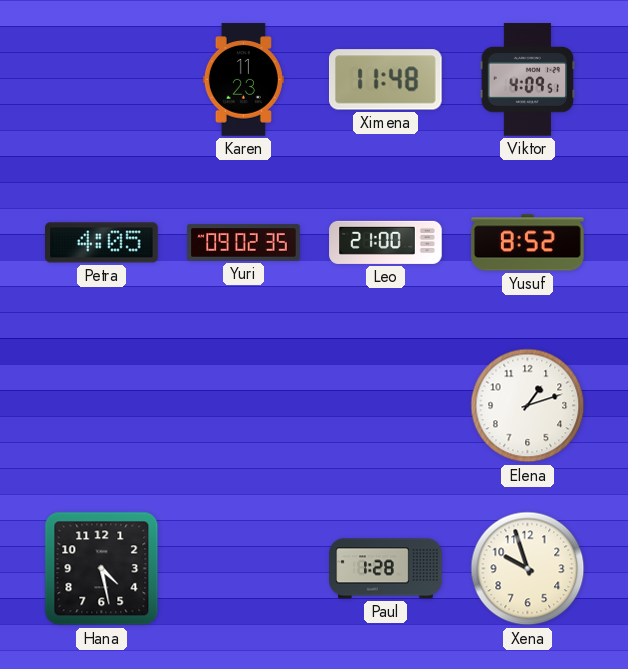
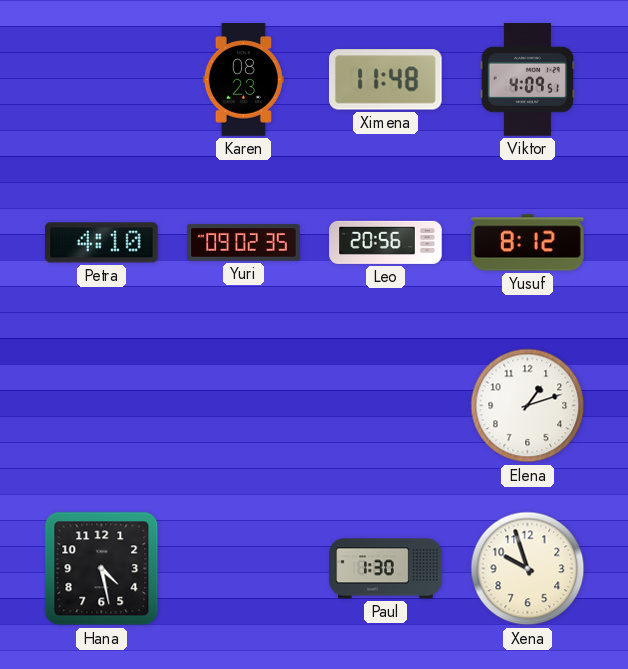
Karen: 11:23 -> 08:23 (243, 80)
Petra: 4:05 -> 4:10 (102, 243)
Leo: 21:00 -> 20:56 (386, 242)
Yusuf: 8:52 -> 8:12 (528, 243)
Paul: 1:28 -> 1:30 (386, 569)
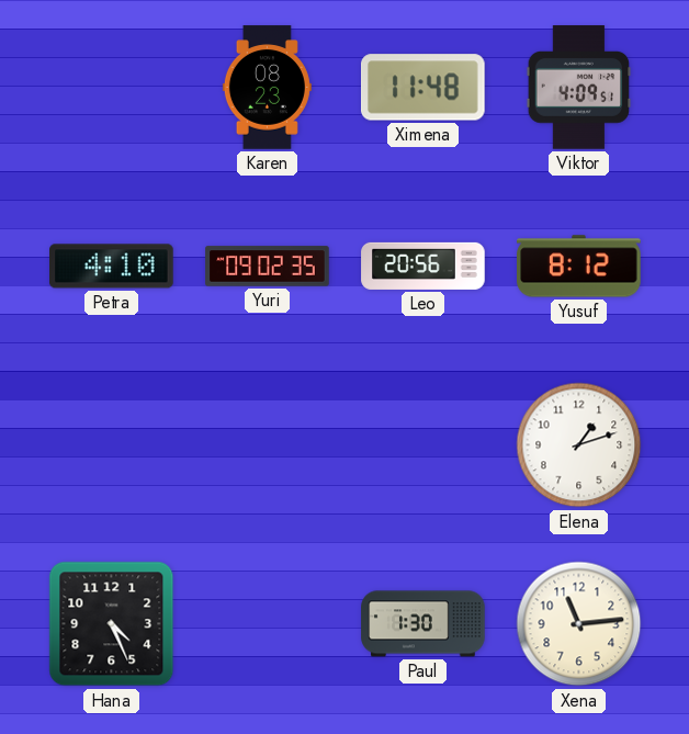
Hana: 4:28 -> 4:26 (112, 624)
Xena: 9:57 -> 11:14 (579, 624)
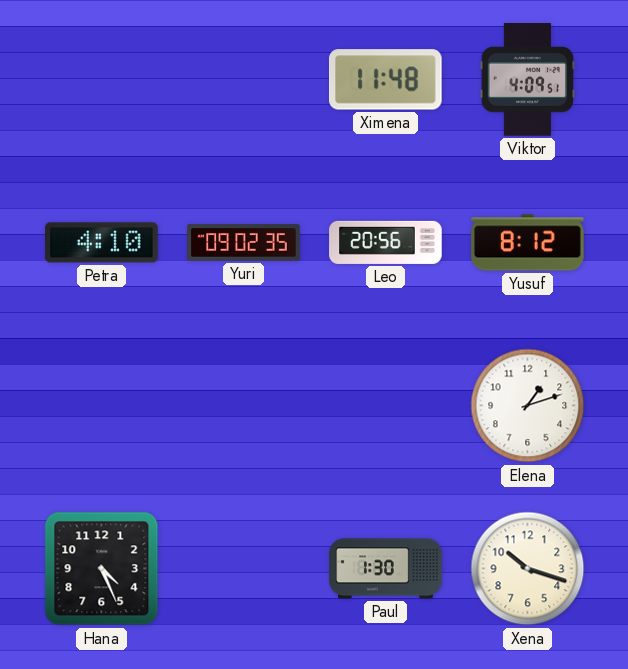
Karen: 08:23 -> none (267, 88)
Xena: 11:14 -> 10:18 (528, 569)
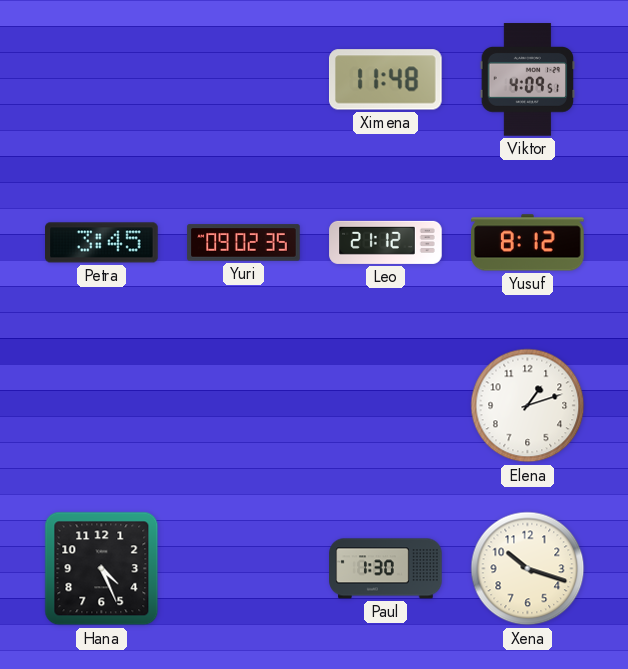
Petra: 4:10 -> 3:45 (102, 243)
Leo: 20:56 -> 21:12 (386, 242)
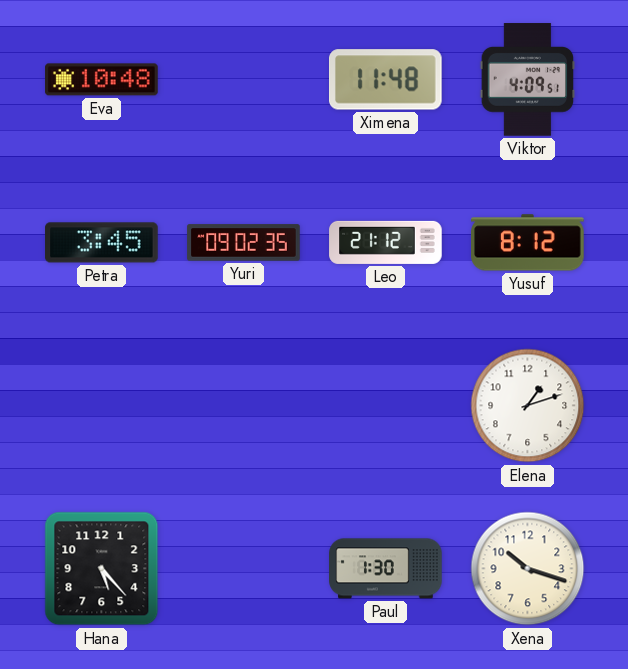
Eva: none -> 10:48 (102, 80)
Hana: 4:26 -> 5:23 (102, 569)
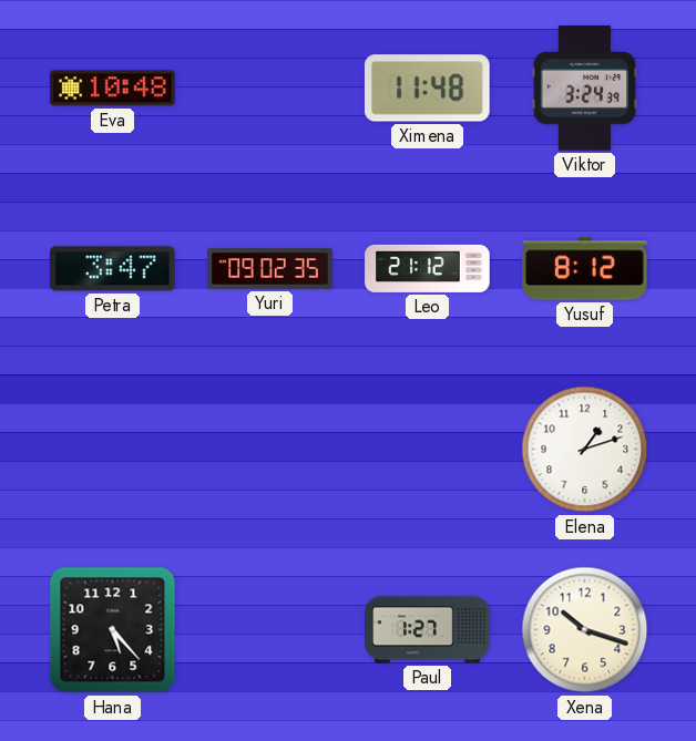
Viktor: 4:09 -> 3:24 (585, 89)
Petra: 3:45 -> 3:47 (113, 269)
Paul: 1:30 -> 1:27 (428, 630)
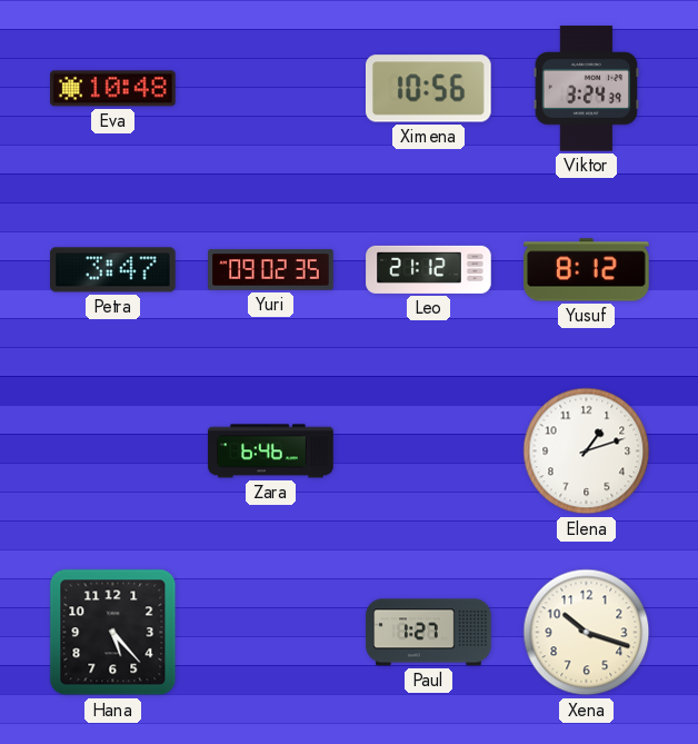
Ximena: 11:48 -> 10:56 (429, 89)
Zara: none -> 6:46 (271, 452)
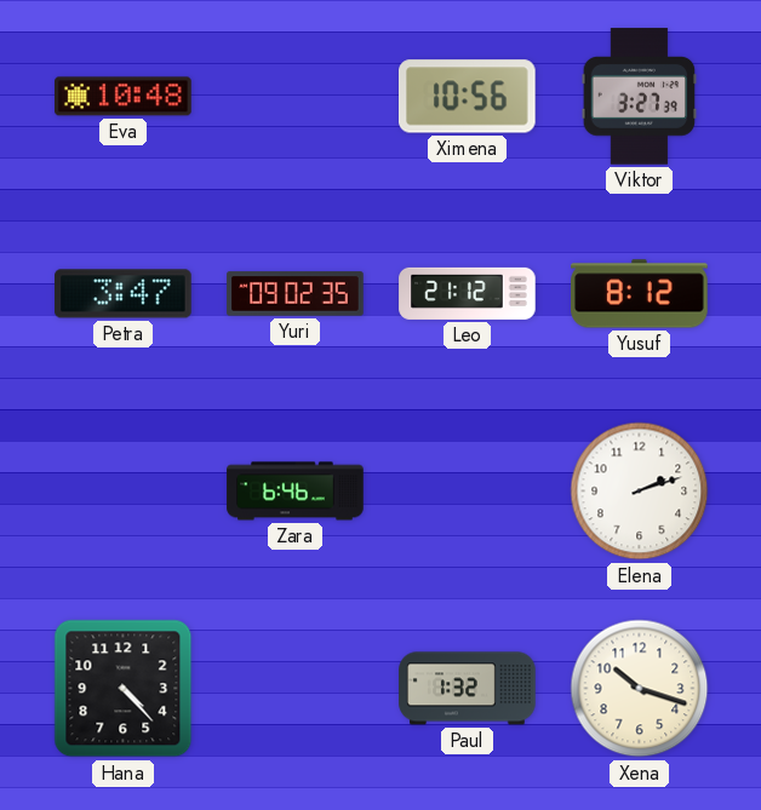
Viktor: 3:24 -> 3:27 (640, 97)
Elena: 1:12 -> 2:12 (640, 492)
Hana: 5:23 -> 4:23 (124, 689)
Paul: 1:27 -> 1:32 (468, 689)
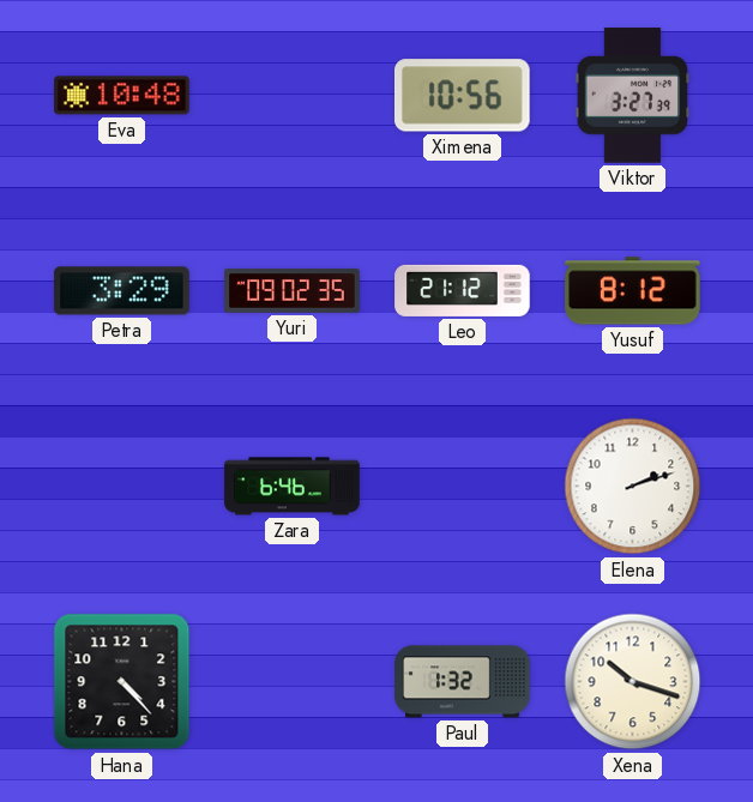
Petra: 3:47 -> 3:29 (122, 291)
